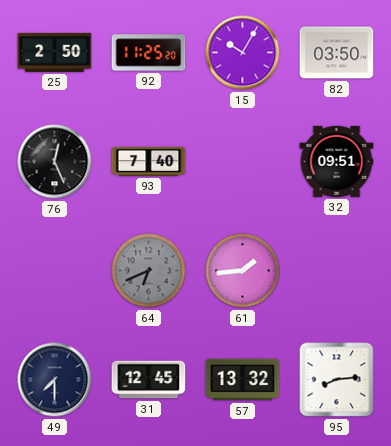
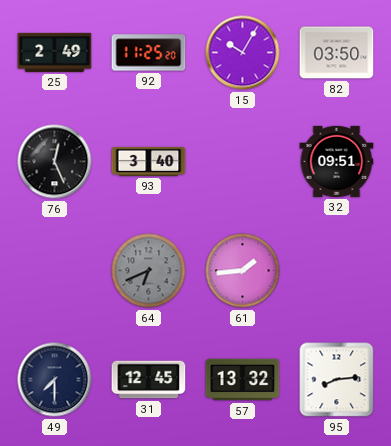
25: 2:50 -> 2:49 (55, 52)
93: 7:40 -> 3:40 (149, 161)
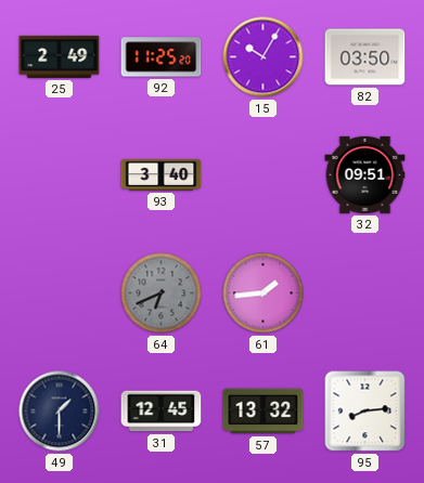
76: 12:26 -> none (55, 162)
49: 7:30 -> 1:30 (60, 412)
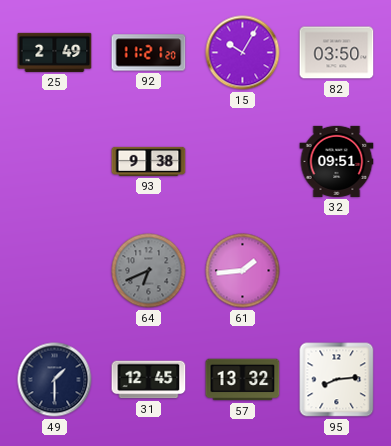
92: 11:25 -> 11:21 (149, 53)
93: 3:40 -> 9:38 (149, 161)
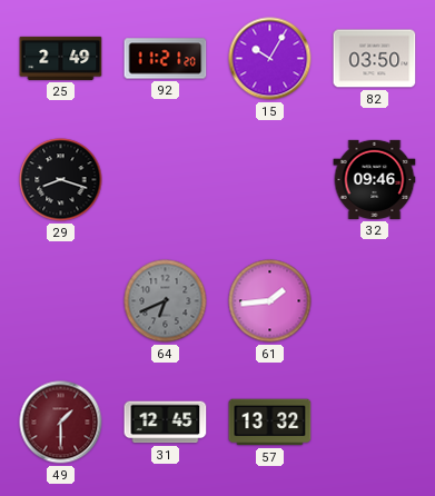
29: none -> 8:18 (61, 180)
93: 9:38 -> none (149, 161)
32: 09:51 -> 09:46 (375, 179)
49 dial: navy -> burgundy (61, 423)
95: 8:14 -> none (337, 380)
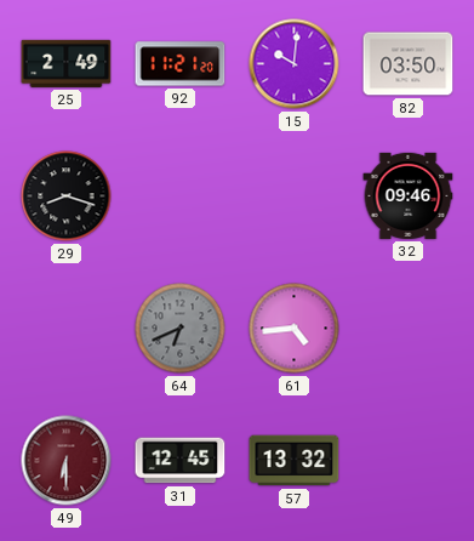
15: 10:05 -> 10:01 (295, 64)
61: 1:44 -> 4:44 (295, 329)
49: 1:30 -> 6:30 (67, 461)
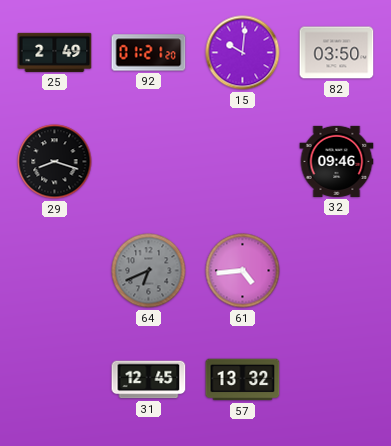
92: 11:21 -> 01:21 (149, 53)
49: 6:30 -> none (67, 461)
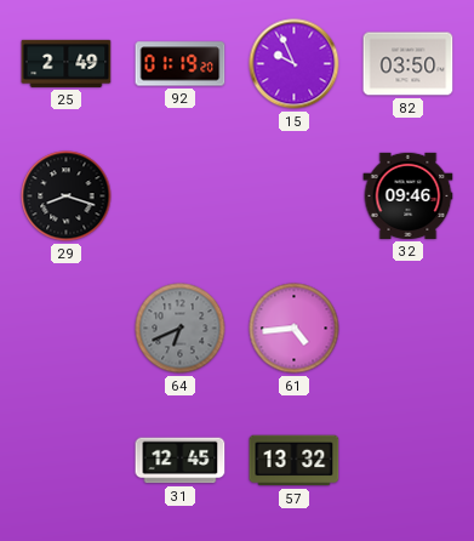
92: 01:21 -> 01:19 (181, 64)
15: 10:01 -> 9:56 (295, 64)
